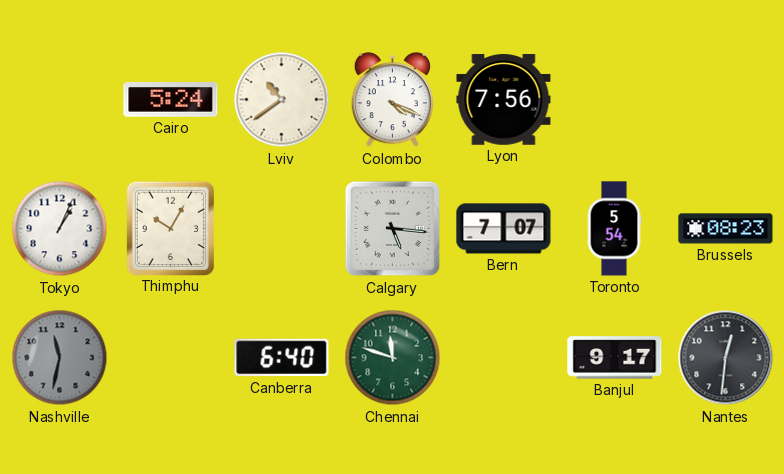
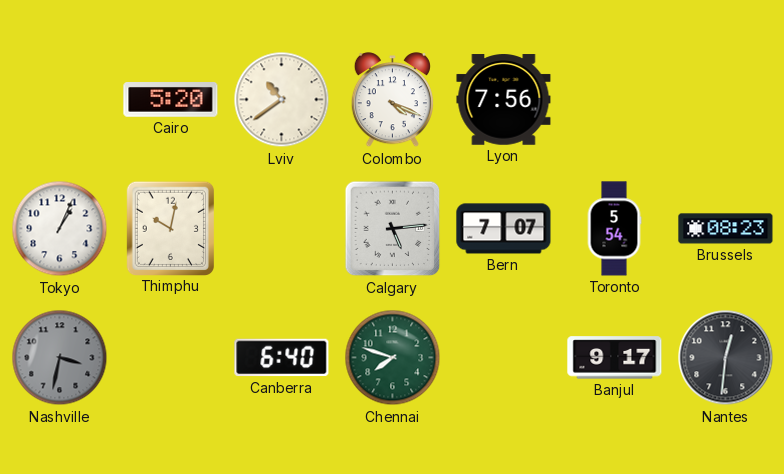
Cairo: 5:24 -> 5:20 (171, 100)
Thimphu: 10:05 -> 10:02 (170, 228)
Calgary: 5:16 -> 5:14 (393, 229)
Nashville: 11:32 -> 3:32 (60, 358)
Chennai: 11:48 -> 7:48 (393, 358)
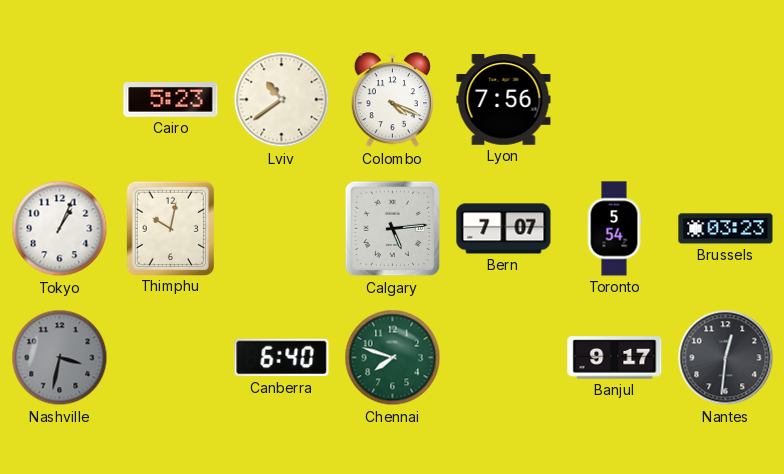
Cairo: 5:20 -> 5:23 (171, 100)
Brussels: 08:23 -> 03:23 (726, 229)
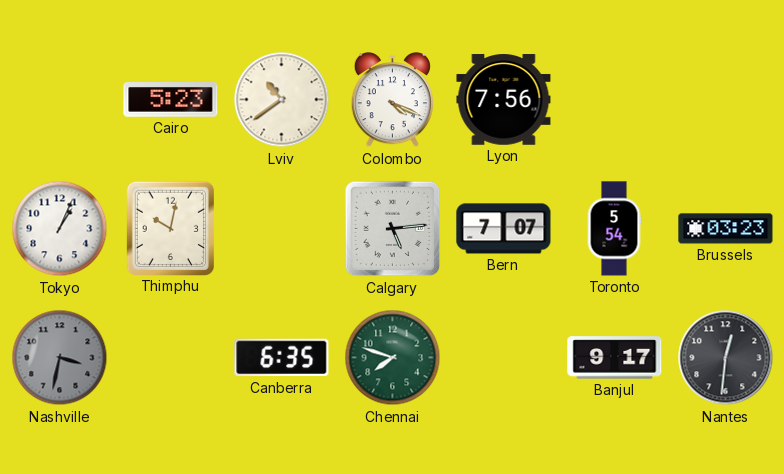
Canberra: 6:40 -> 6:35 (282, 358)
